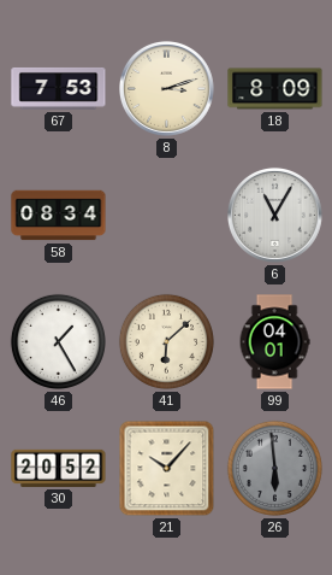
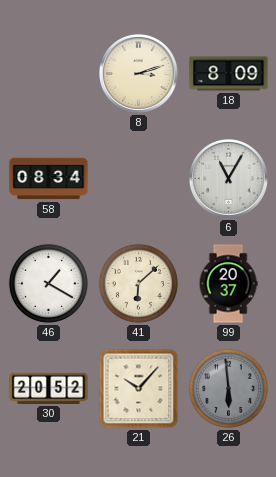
67: 7:53 -> none (59, 88)
46: 1:25 -> 1:20 (48, 283)
99: 04:01 -> 20:37 (228, 284)
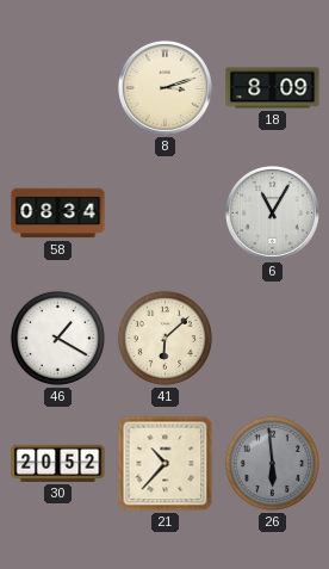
99: 20:37 -> none (228, 284)
21: 10:07 -> 10:37 (166, 464)
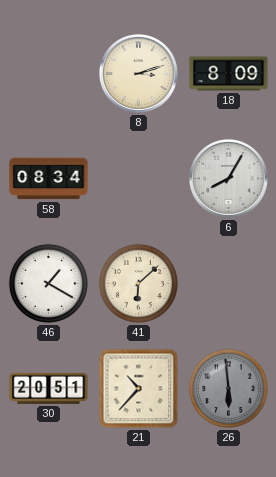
6: 11:05 -> 8:05 (229, 179)
30: 20:52 -> 20:51 (49, 388)
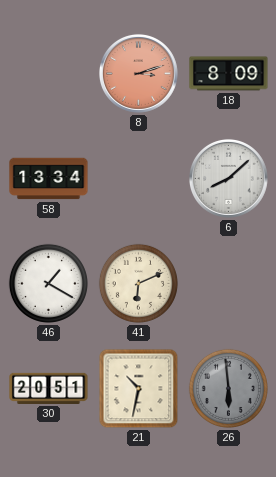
8 dial: cream -> salmon (139, 74)
58: 08:34 -> 13:34 (49, 179)
6: 8:05 -> 8:08 (229, 179)
41: 6:08 -> 6:11 (138, 283)
21: 10:37 -> 10:32 (139, 389)
